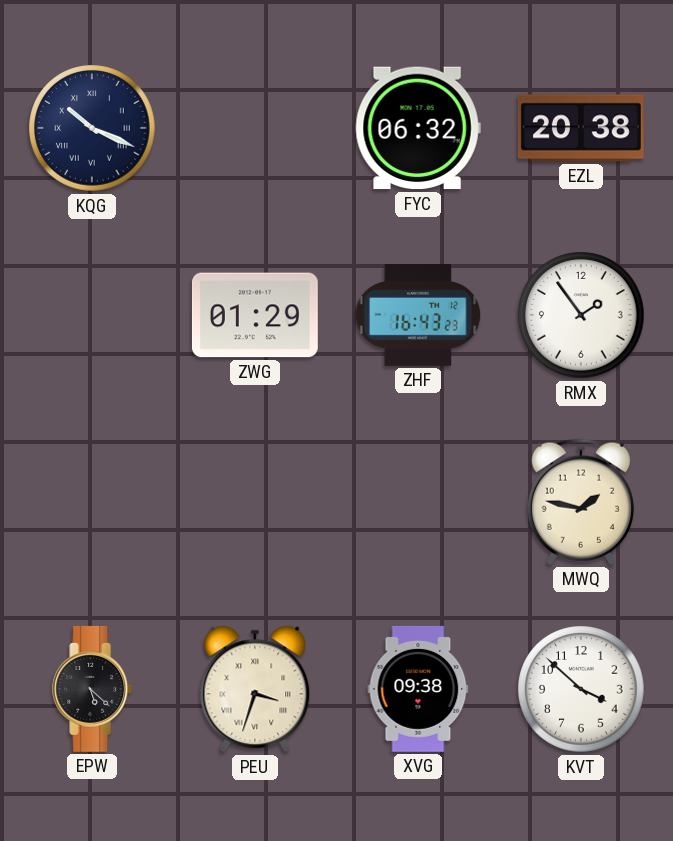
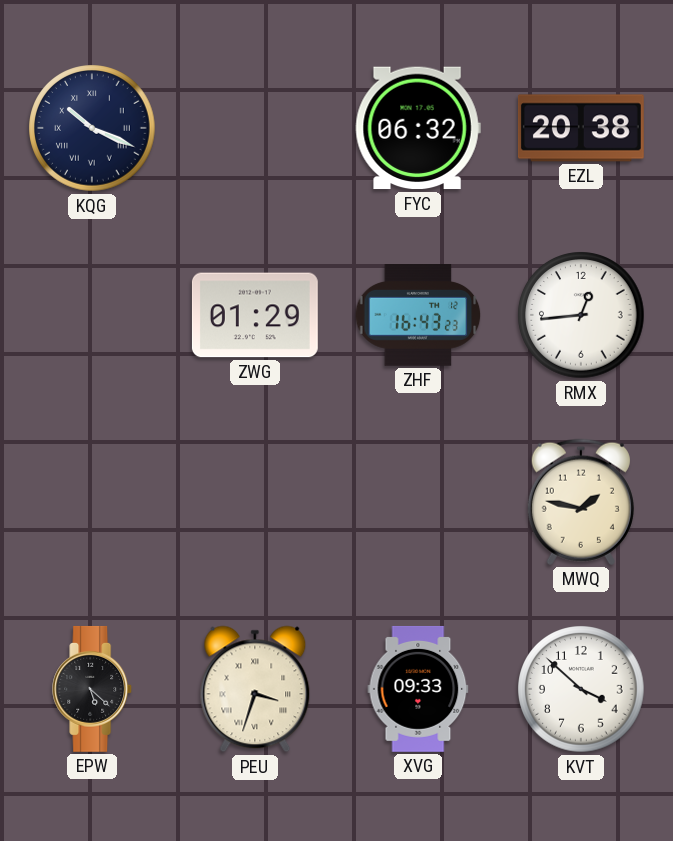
RMX: 1:54 -> 12:44 (581, 315)
XVG: 09:38 -> 09:33 (418, 689)
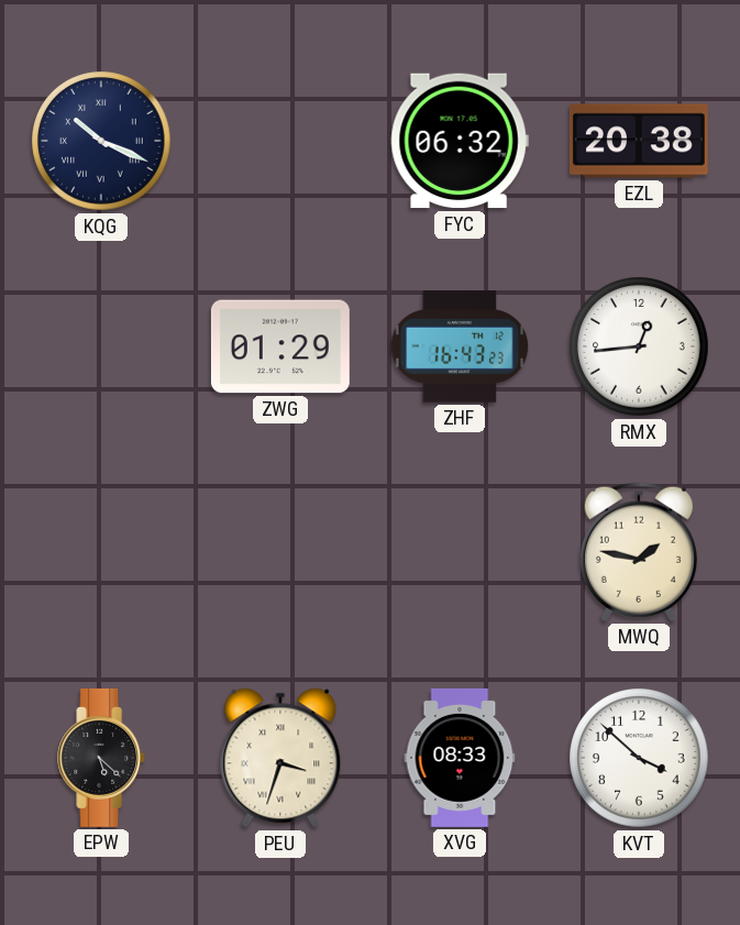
XVG: 09:33 -> 08:33 (460, 758)
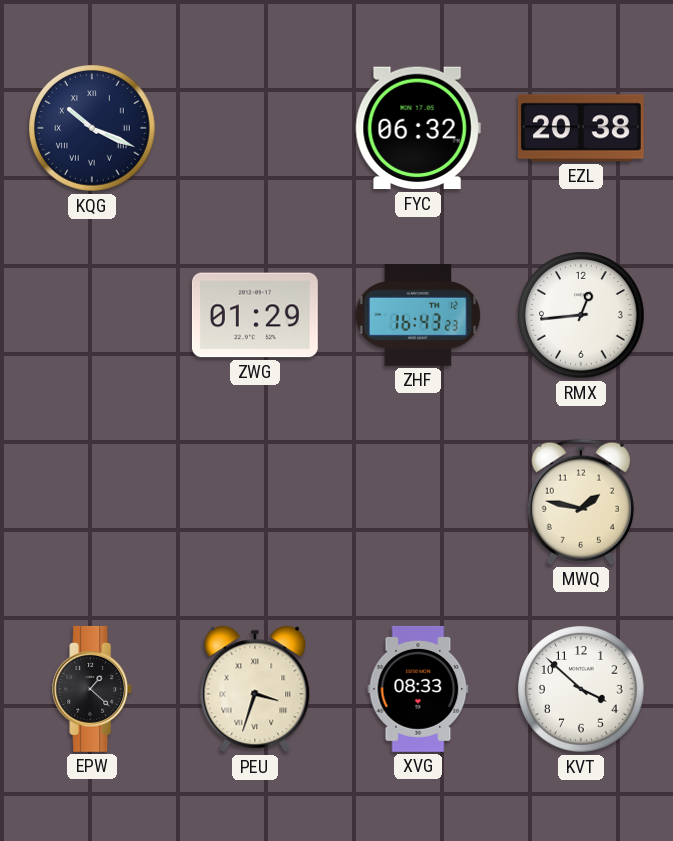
EPW: 5:22 -> 1:22 (93, 689)
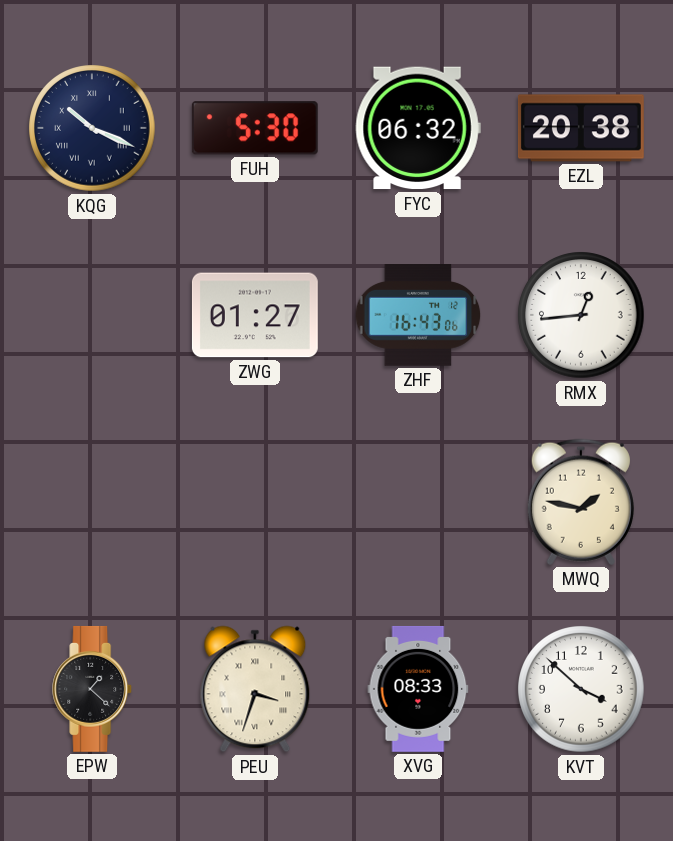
FUH: none -> 5:30 (255, 128)
ZWG: 01:29 -> 01:27 (255, 315)
ZHF: 16:43:23 -> 16:43:06 (418, 316)
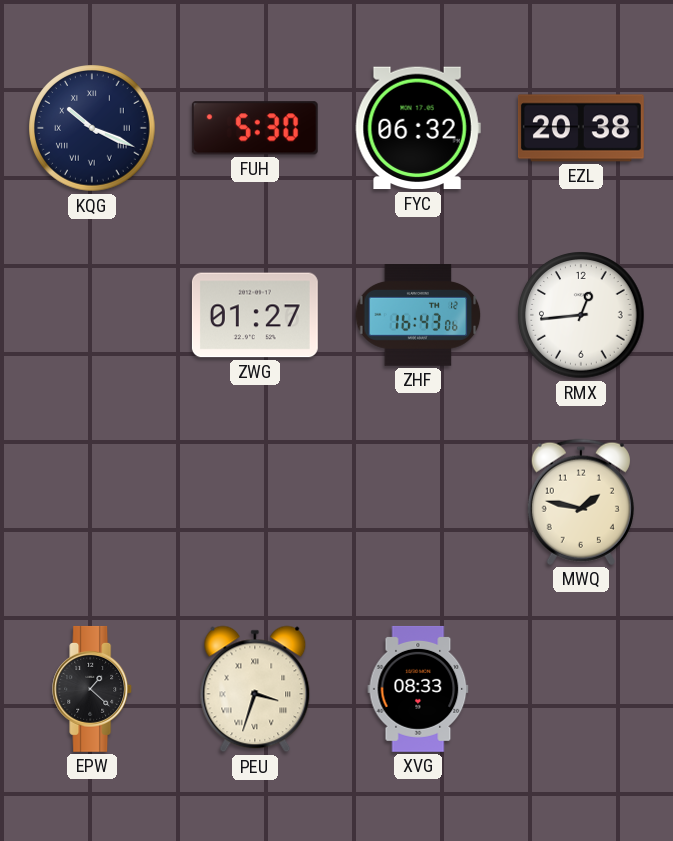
KVT: 3:52 -> none (581, 689)
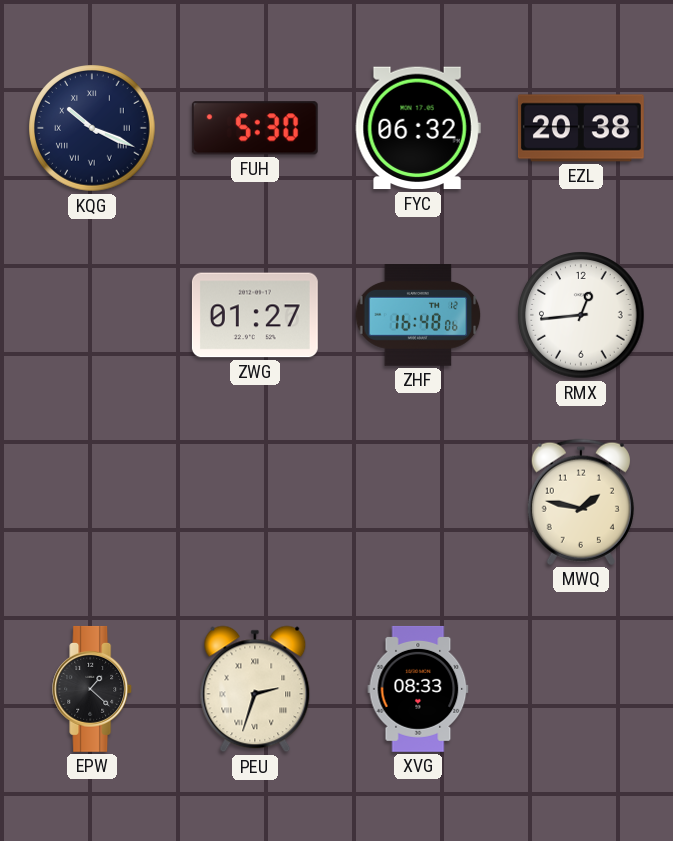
ZHF: 16:43 -> 16:48 (418, 316)
PEU: 3:33 -> 2:33 (255, 689)
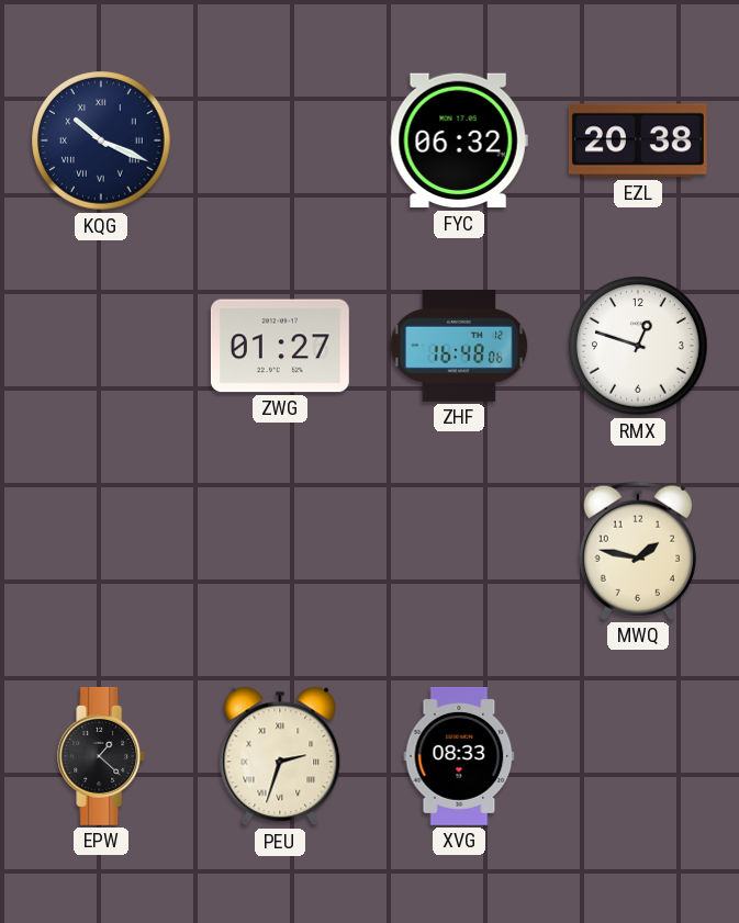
FUH: 5:30 -> none (255, 128)
RMX: 12:44 -> 12:48 (638, 346)
